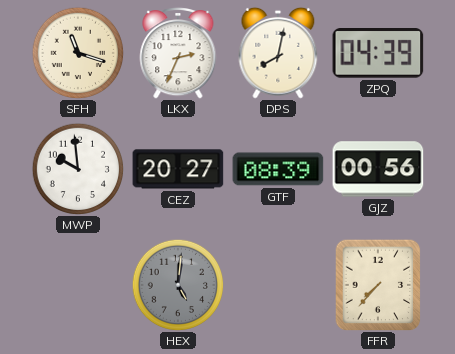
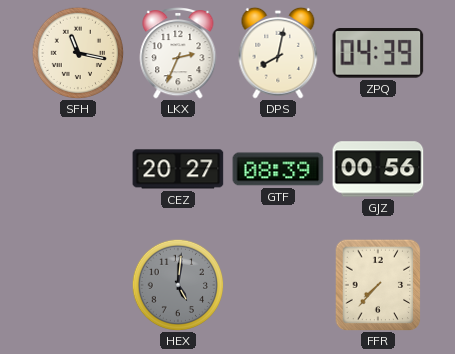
SFH: 11:18 -> 11:17 (78, 53)
MWP: 9:59 -> none (78, 169)
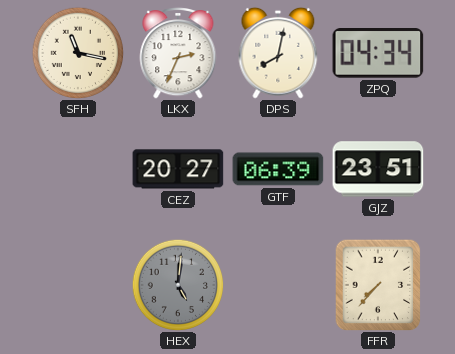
ZPQ: 04:39 -> 04:34 (378, 54)
GTF: 08:39 -> 06:39 (278, 169)
GJZ: 00:56 -> 23:51 (378, 169)
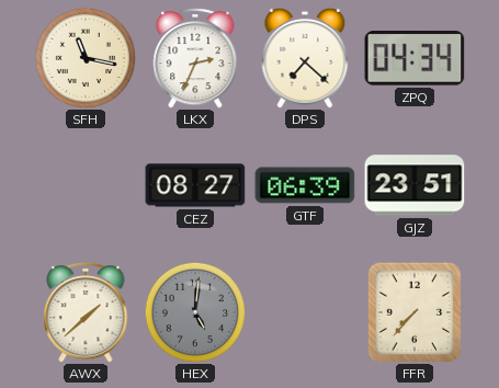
DPS: 8:02 -> 7:22 (305, 58)
CEZ: 20:27 -> 08:27 (195, 185)
AWX: none -> 1:38 (86, 312)
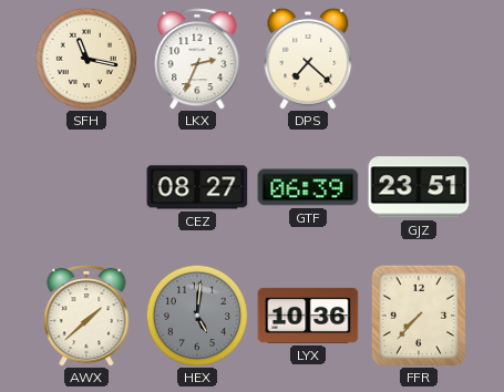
ZPQ: 04:34 -> none (415, 59)
LYX: none -> 10:36 (308, 316)
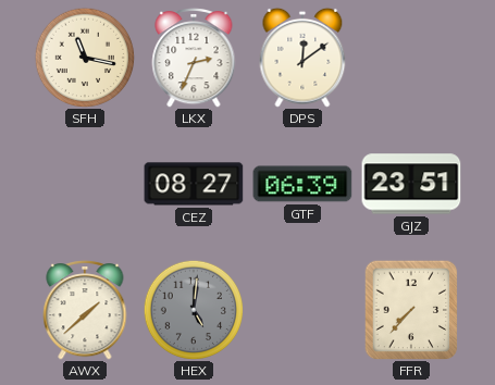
DPS: 7:22 -> 12:09 (302, 58)
LYX: 10:36 -> none (308, 316)
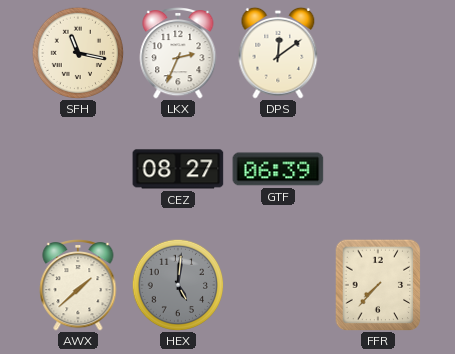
GJZ: 23:51 -> none (411, 184)
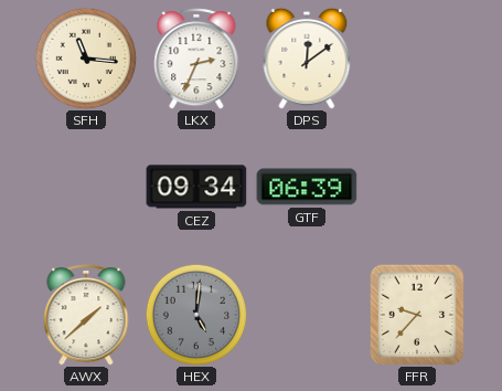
SFH: 11:17 -> 11:16 (86, 59)
CEZ: 08:27 -> 09:34 (196, 187)
FFR: 7:37 -> 9:37 (417, 315)
